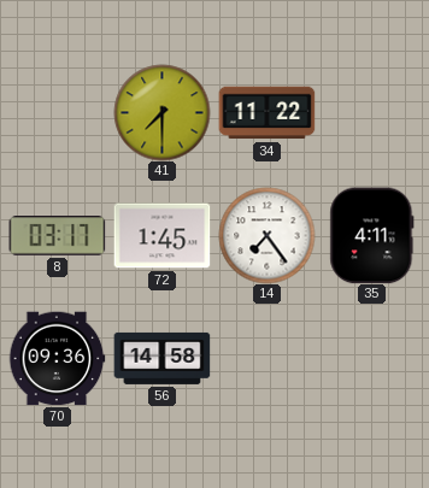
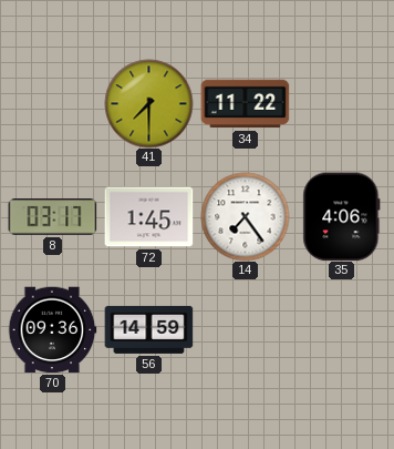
35: 4:11 -> 4:06 (342, 216)
56: 14:58 -> 14:59 (148, 329)
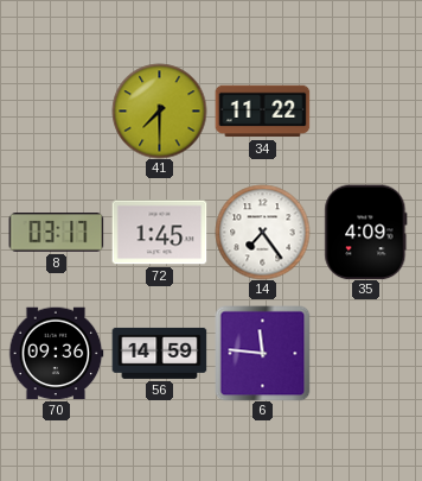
35: 4:06 -> 4:09 (366, 232)
6: none -> 11:46 (262, 353)
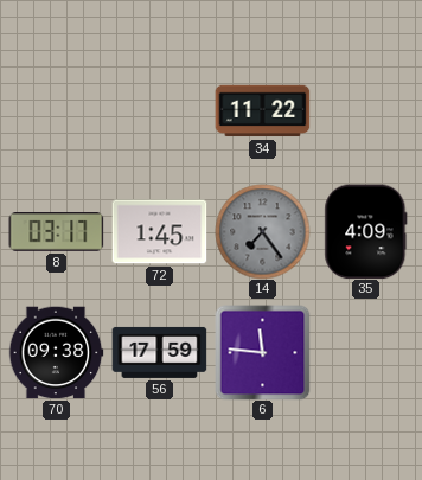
41: 7:30 -> none (159, 110)
14 dial: white -> grey (262, 231)
70: 09:36 -> 09:38 (56, 353)
56: 14:59 -> 17:59 (159, 352)
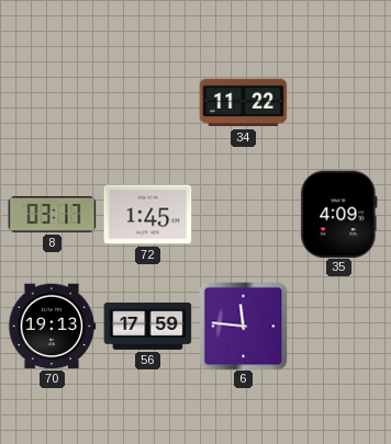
14: 7:24 -> none (262, 231)
70: 09:38 -> 19:13 (52, 327)
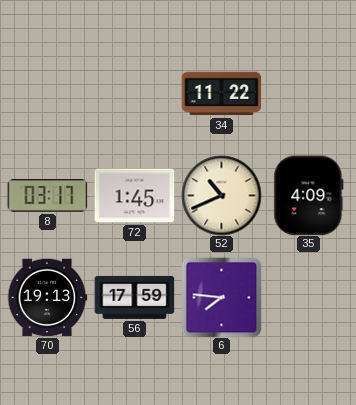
52: none -> 10:41 (221, 195)
6: 11:46 -> 7:46 (221, 297)
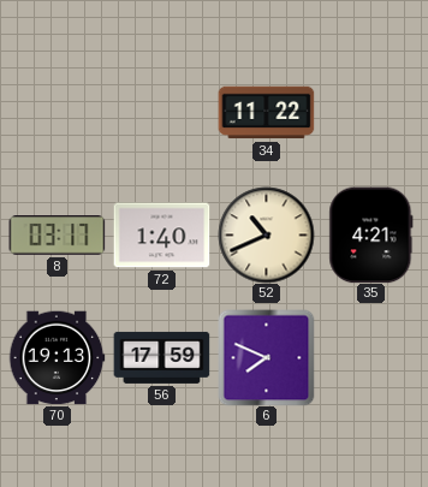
72: 1:45 -> 1:40 (161, 236)
35: 4:09 -> 4:21 (371, 234)
6: 7:46 -> 7:49 (266, 357)
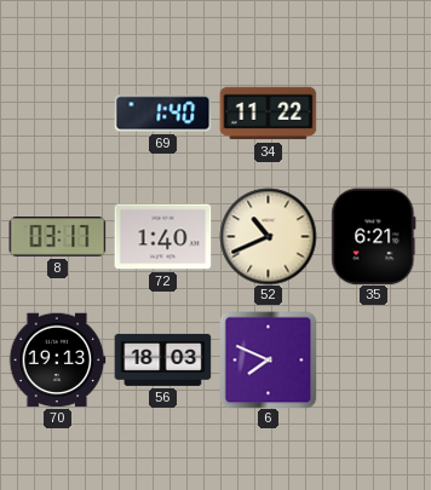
69: none -> 1:40 (162, 114)
35: 4:21 -> 6:21 (374, 236)
56: 17:59 -> 18:03 (162, 359)
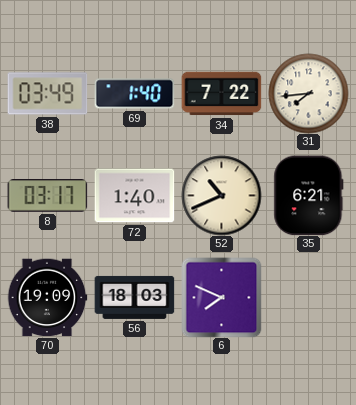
38: none -> 03:49 (47, 94)
34: 11:22 -> 7:22 (221, 94)
31: none -> 7:44 (308, 93)
70: 19:13 -> 19:09 (47, 298)
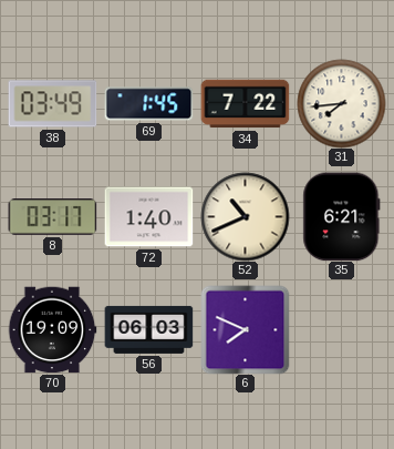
69: 1:40 -> 1:45 (148, 104)
56: 18:03 -> 06:03 (148, 329)
